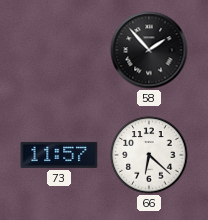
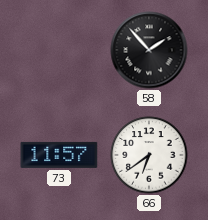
66: 6:22 -> 6:39 (149, 155)
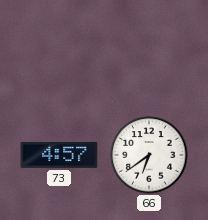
58: 1:53 -> none (149, 50)
73: 11:57 -> 4:57 (59, 155)
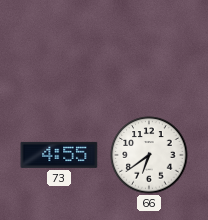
73: 4:57 -> 4:55 (59, 155)
